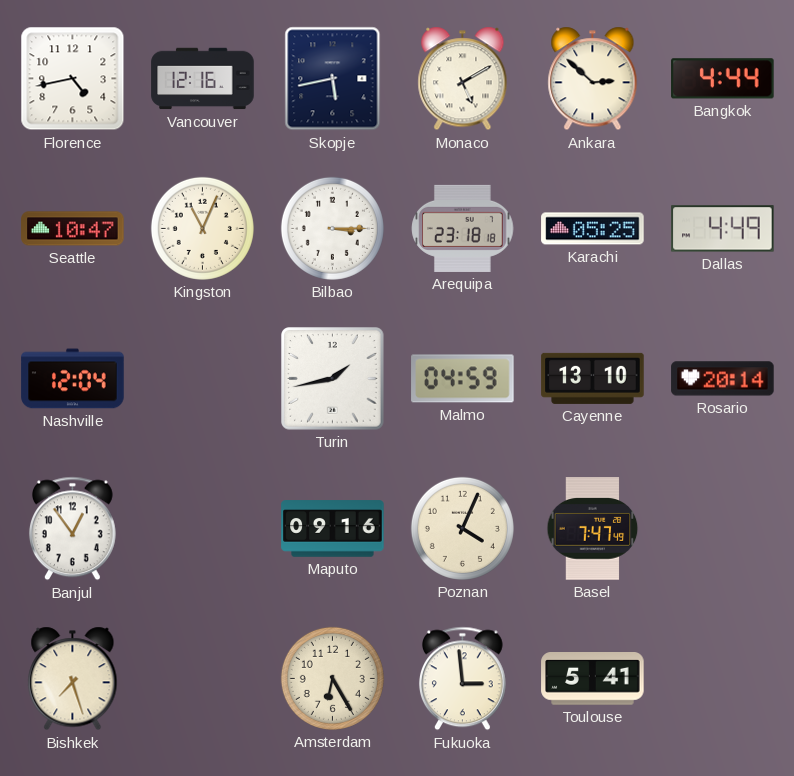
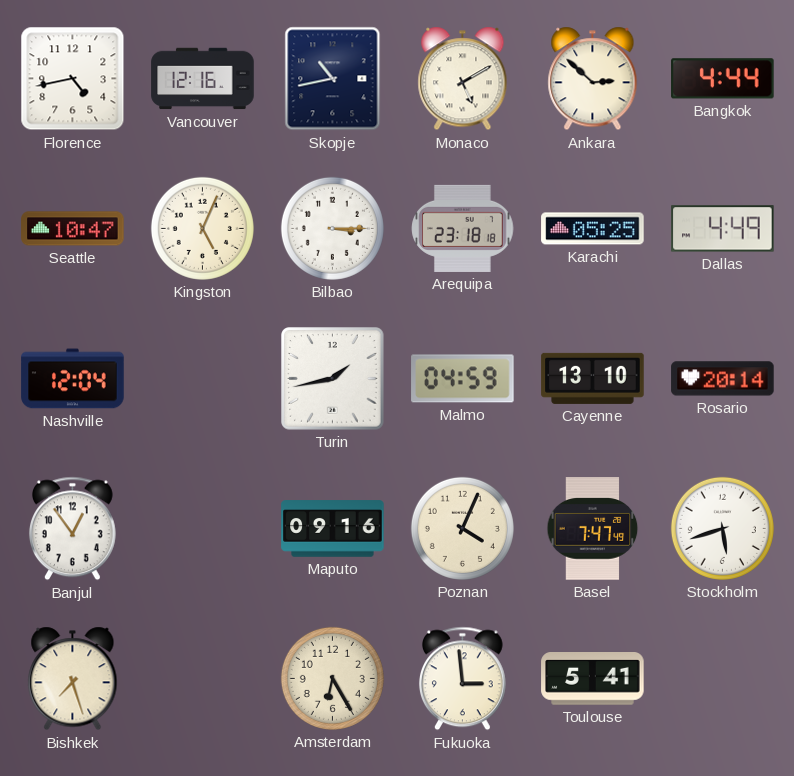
Skopje: 5:43 -> 10:43 (333, 79)
Kingston: 11:04 -> 5:04 (202, 228)
Stockholm: none -> 5:42 (722, 528)
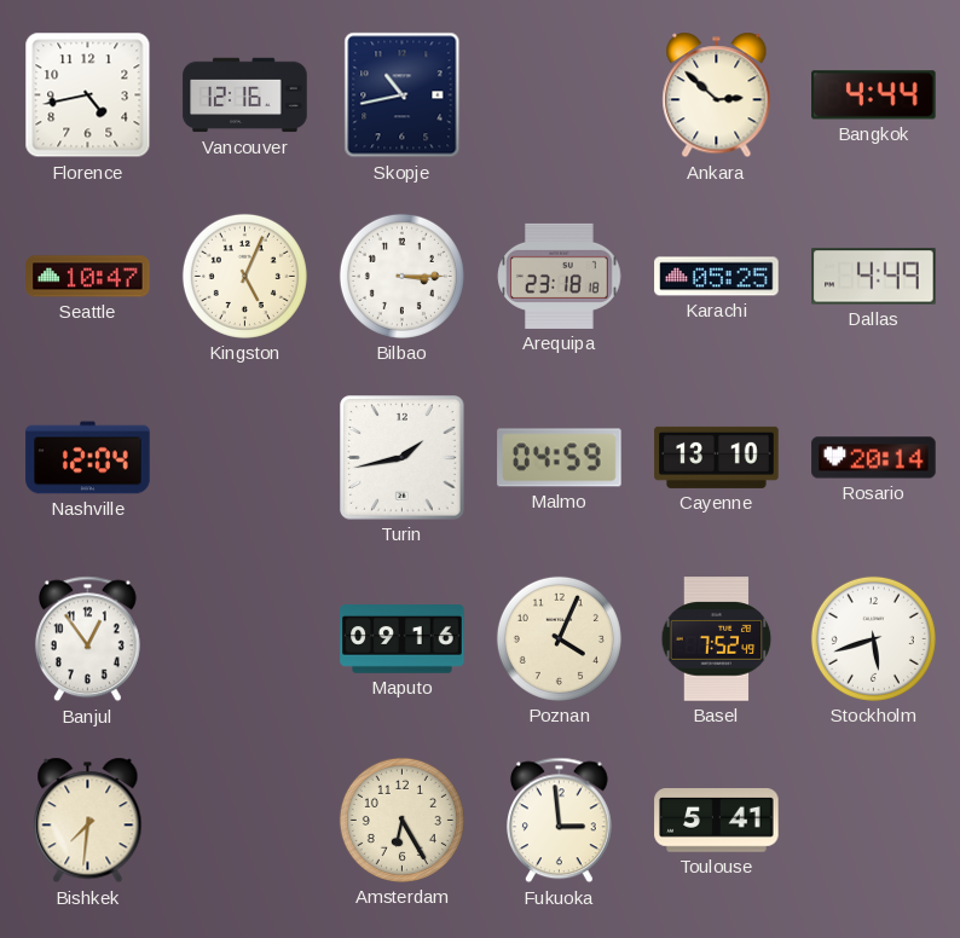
Monaco: 5:10 -> none (463, 79)
Basel: 7:47 -> 7:52 (717, 639)
Bishkek: 7:27 -> 7:31 (88, 821)
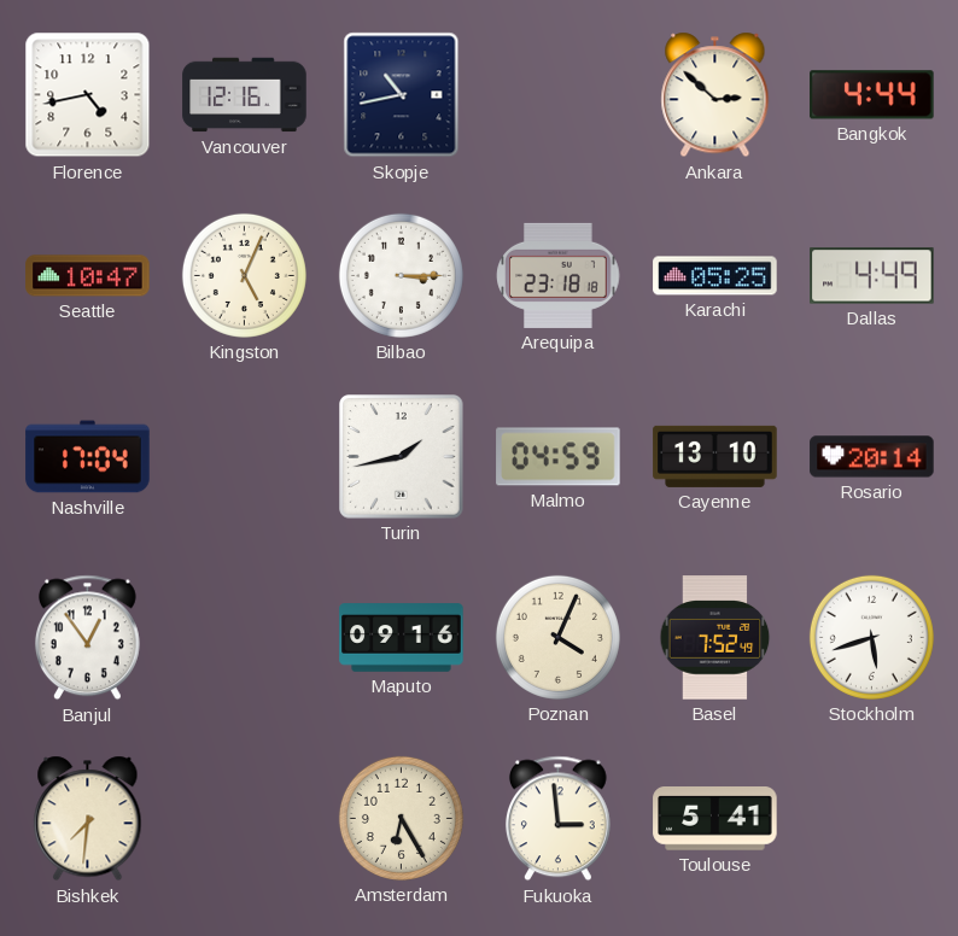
Nashville: 12:04 -> 17:04 (88, 457)
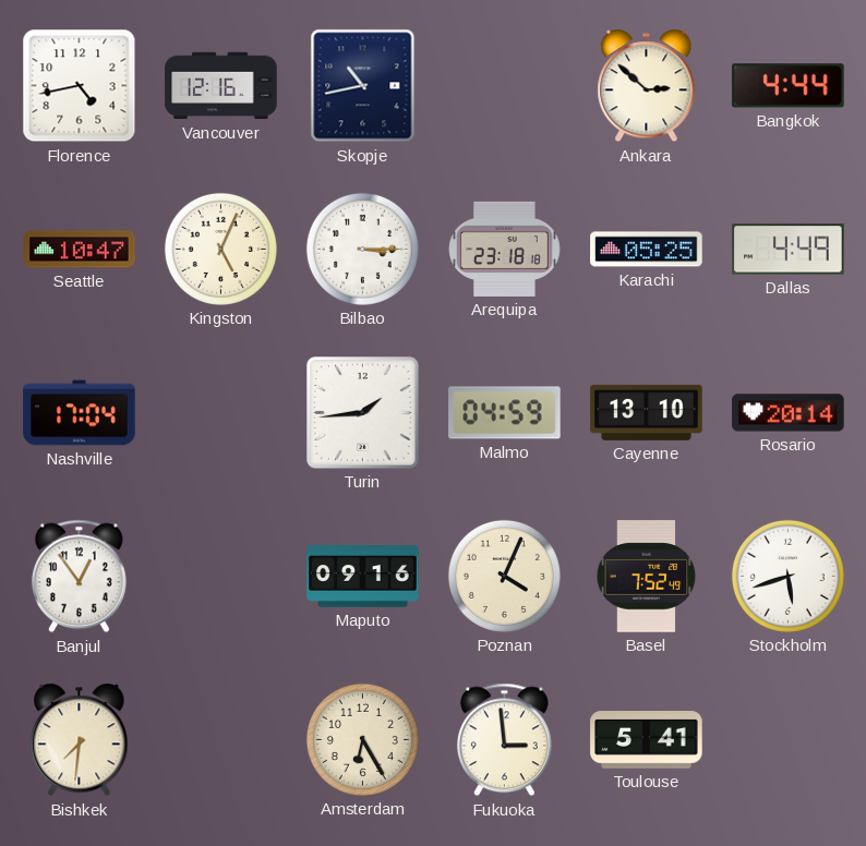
Turin: 1:43 -> 1:44 (363, 413)
